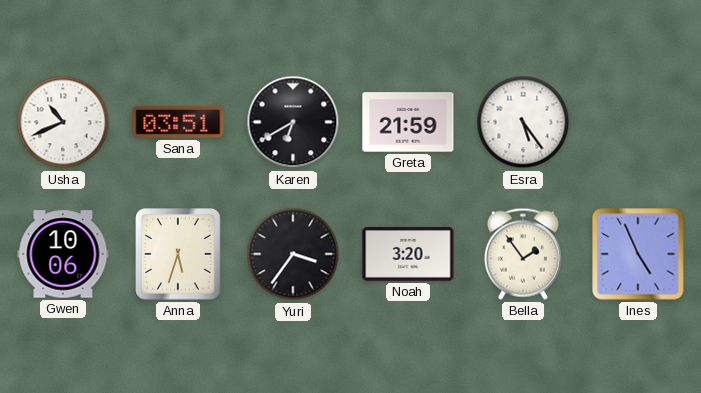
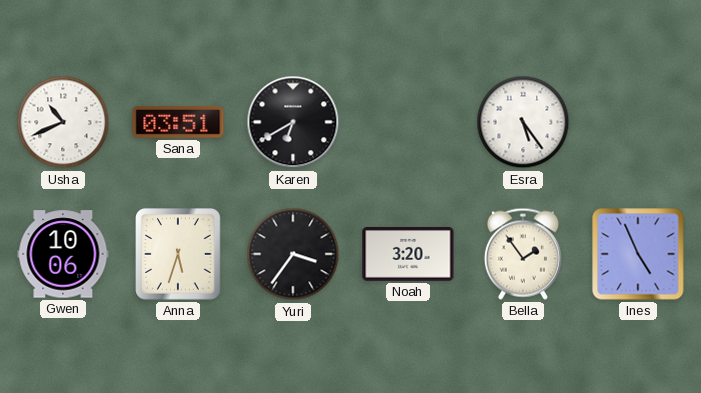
Greta: 21:59 -> none (408, 122)
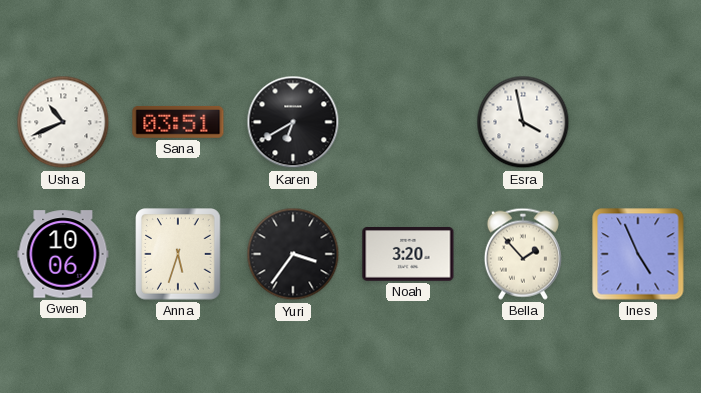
Esra: 5:24 -> 3:58 (523, 122)
Bella: 1:54 -> 1:53 (523, 254)
